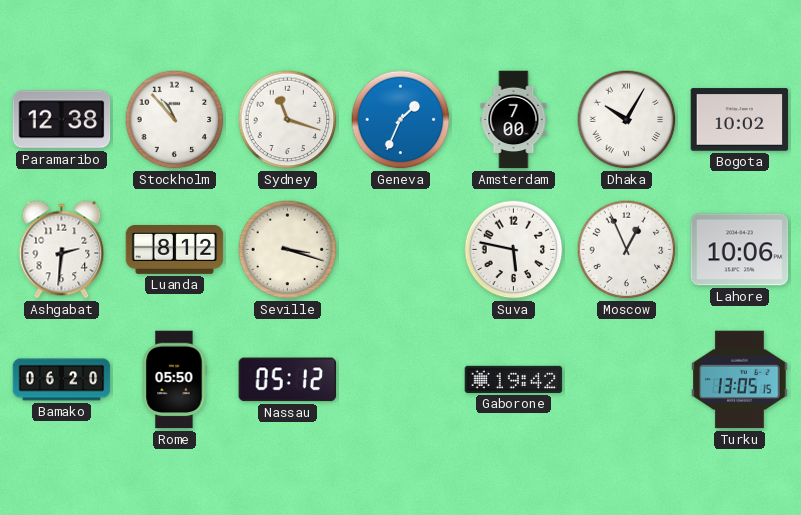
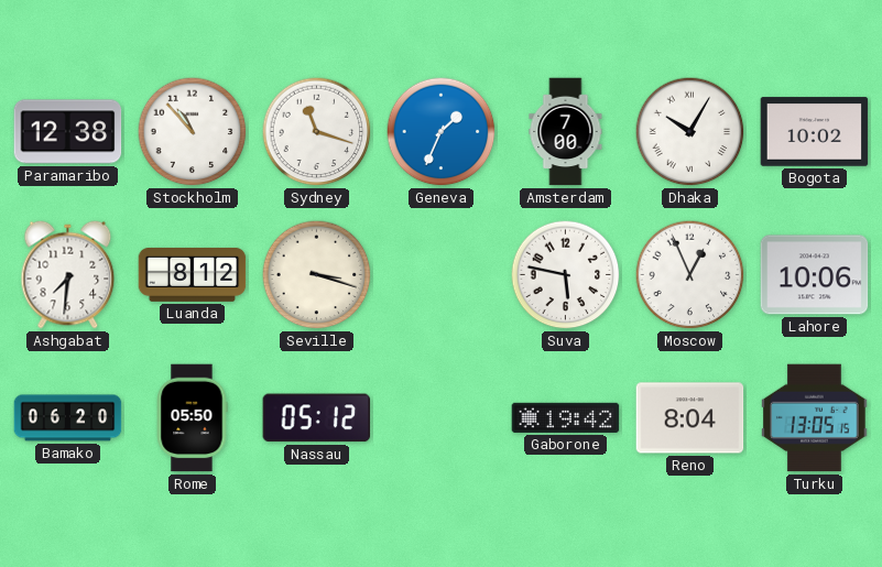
Ashgabat: 2:31 -> 7:31 (68, 275)
Reno: none -> 8:04 (690, 418)
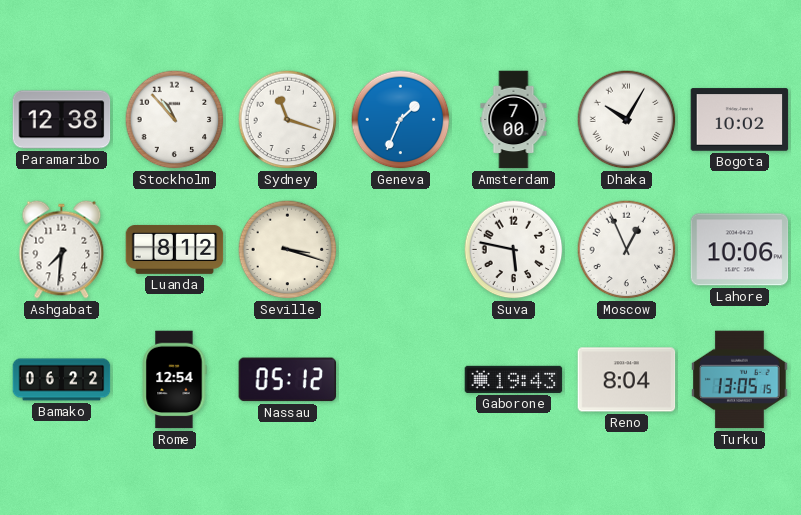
Bamako: 06:20 -> 06:22 (62, 380)
Rome: 05:50 -> 12:54 (174, 380)
Gaborone: 19:42 -> 19:43 (514, 379)
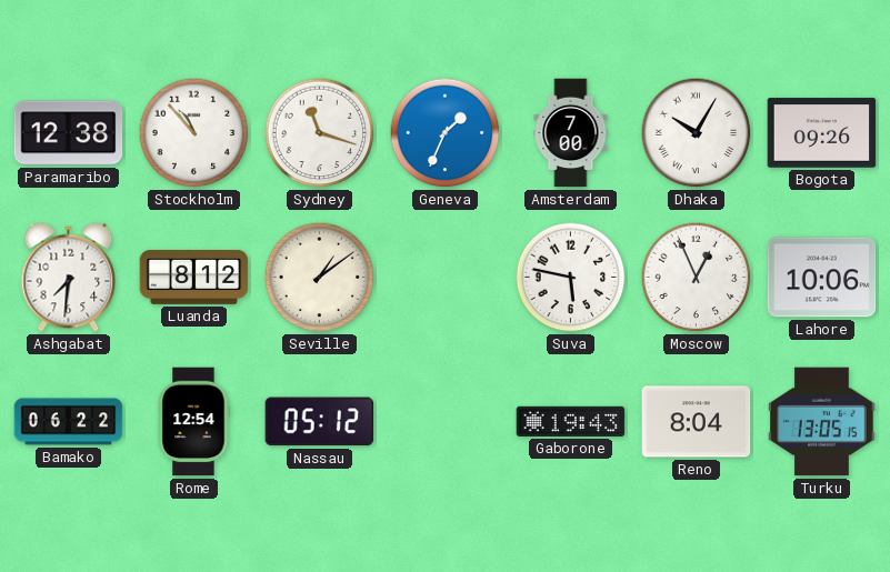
Bogota: 10:02 -> 09:26 (822, 133)
Seville: 3:18 -> 1:09 (320, 278)
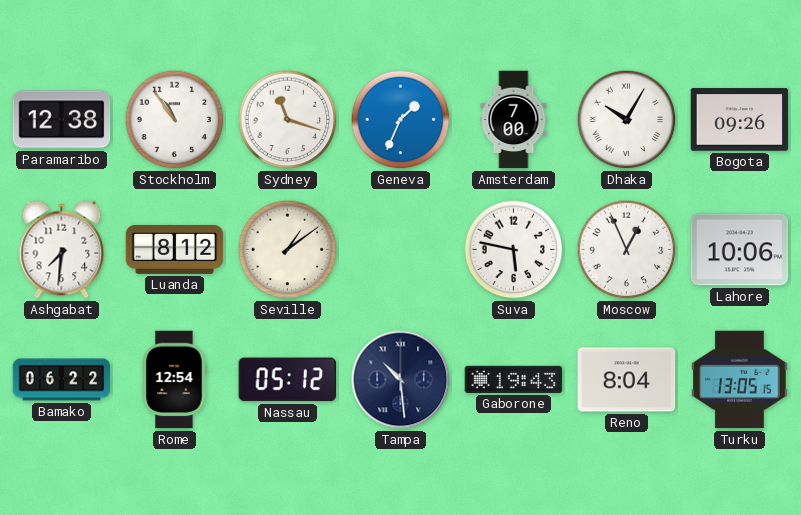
Stockholm: 10:53 -> 10:54 (175, 120)
Tampa: none -> 10:29 (401, 380)
